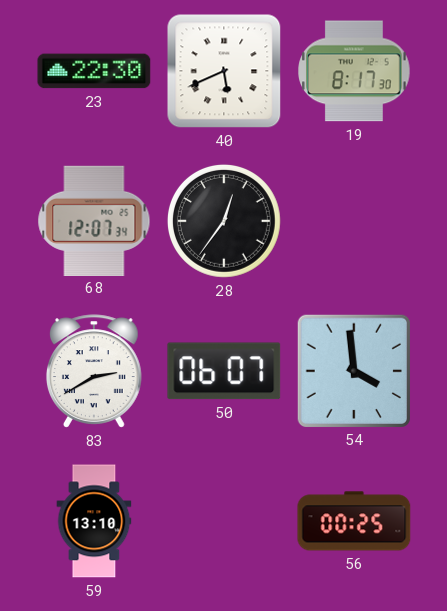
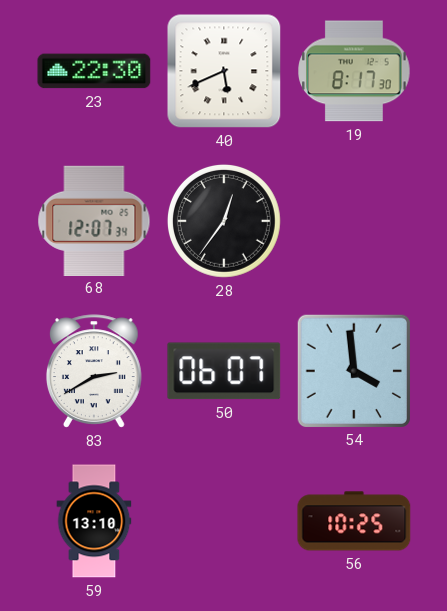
56: 00:25 -> 10:25 (354, 521)
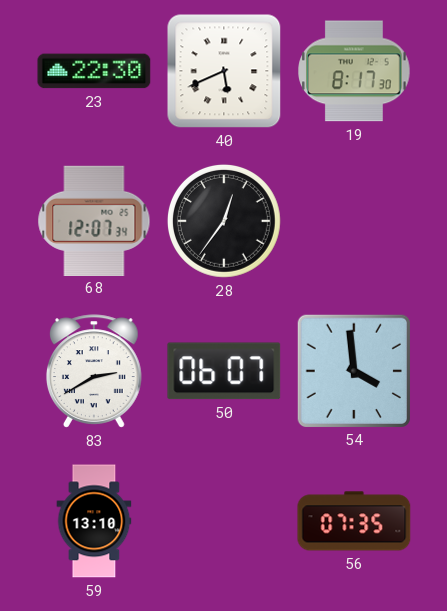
56: 10:25 -> 07:35 (354, 521)
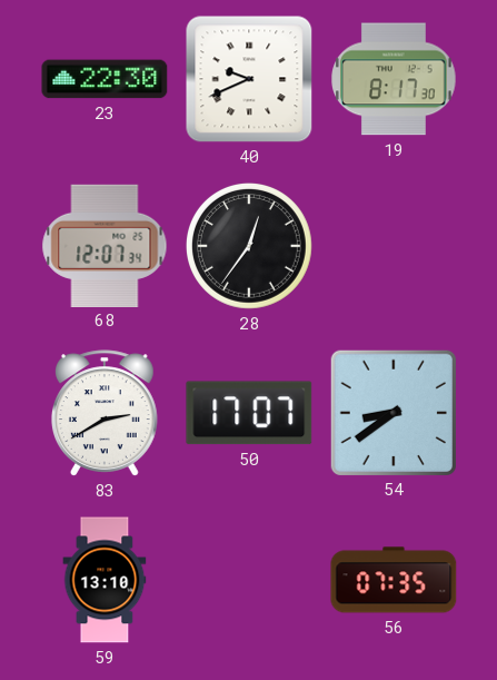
40: 5:41 -> 9:41 (249, 79)
50: 06:07 -> 17:07 (249, 413)
54: 3:59 -> 8:39 (392, 412)
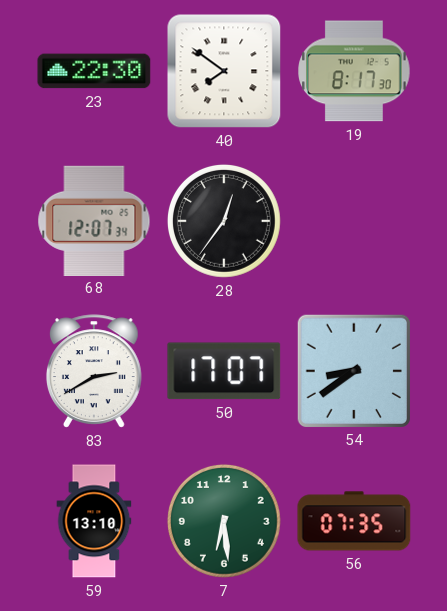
40: 9:41 -> 7:51 (224, 71)
7: none -> 6:29 (224, 521)
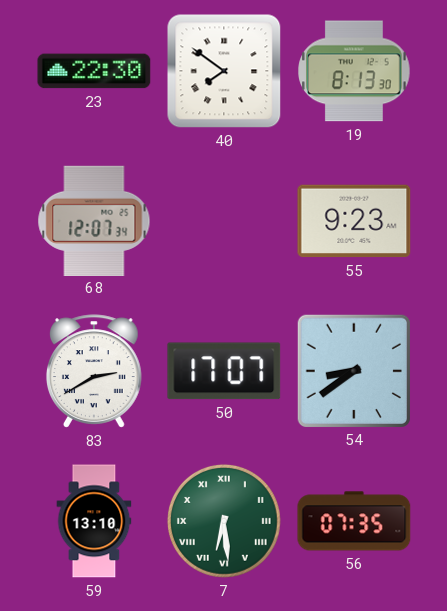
19: 8:17 -> 8:13 (354, 71)
28: 12:36 -> none (224, 221)
55: none -> 9:23 (354, 221)
7 numerals: Arabic -> Roman (224, 521)
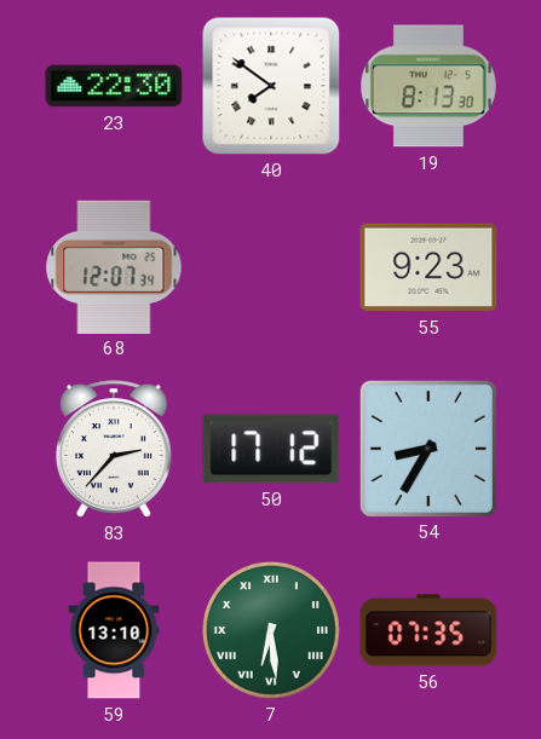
83: 2:40 -> 2:37 (114, 449)
50: 17:07 -> 17:12 (271, 449)
54: 8:39 -> 8:35 (427, 448)
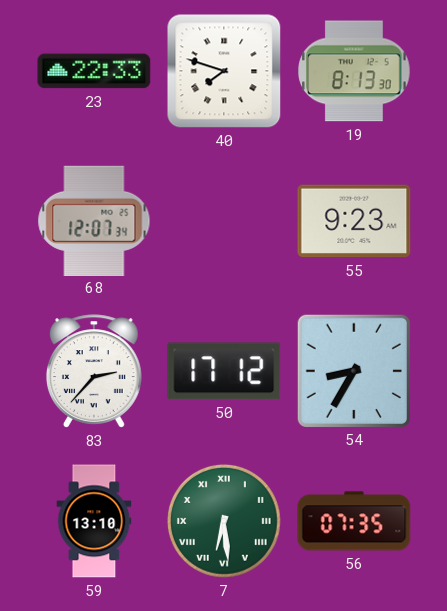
23: 22:30 -> 22:33 (94, 71)
40: 7:51 -> 7:48 (224, 71)
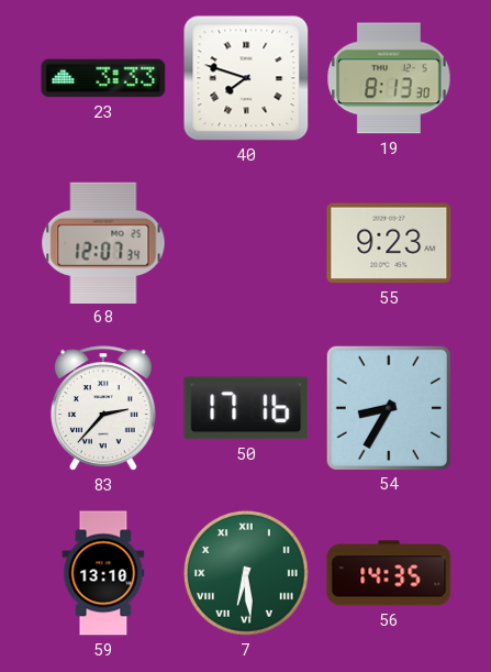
23: 22:33 -> 3:33 (103, 78)
50: 17:12 -> 17:16 (246, 408)
56: 07:35 -> 14:35 (389, 573)
